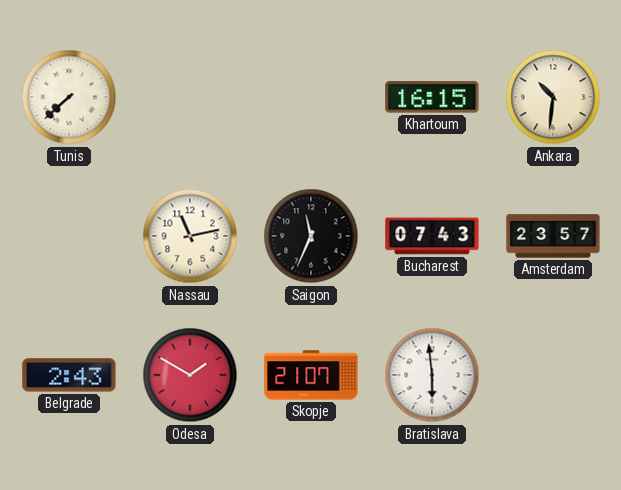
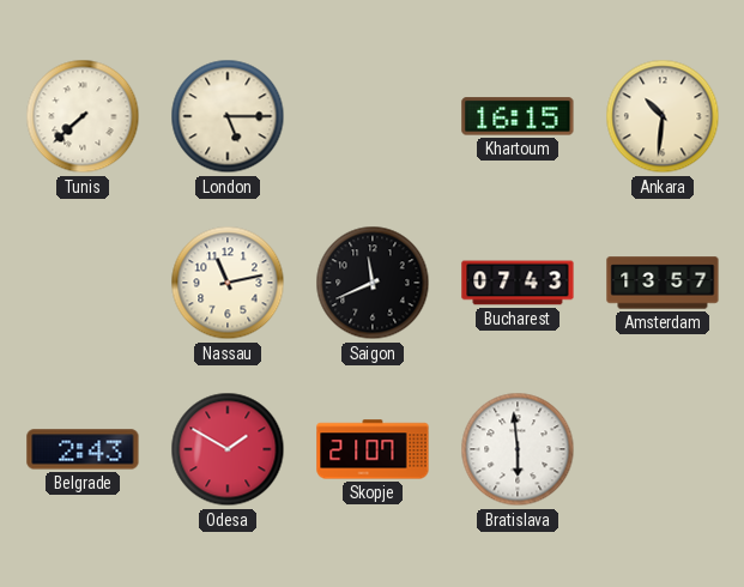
London: none -> 5:15 (228, 116)
Saigon: 11:34 -> 11:41 (373, 283)
Amsterdam: 23:57 -> 13:57 (663, 283)
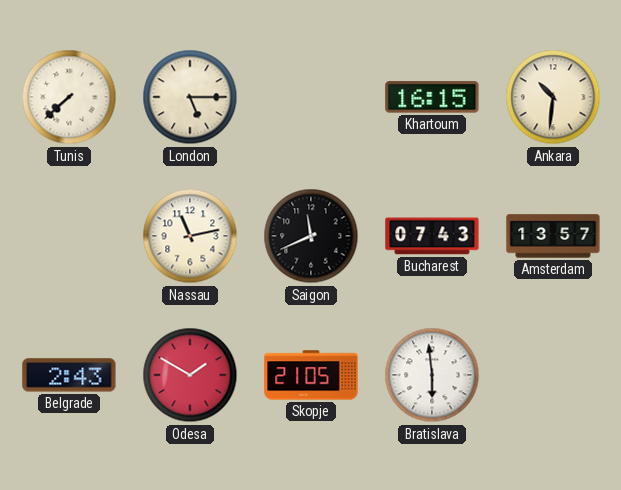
Skopje: 21:07 -> 21:05 (311, 375)
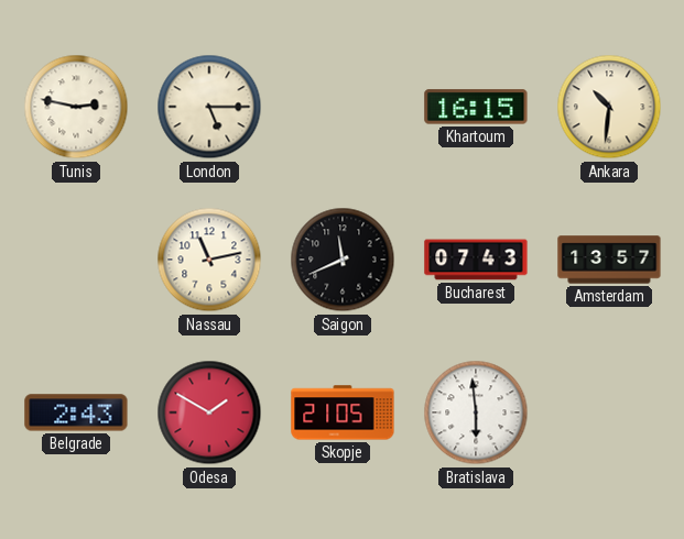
Tunis: 7:38 -> 2:47 (76, 107)
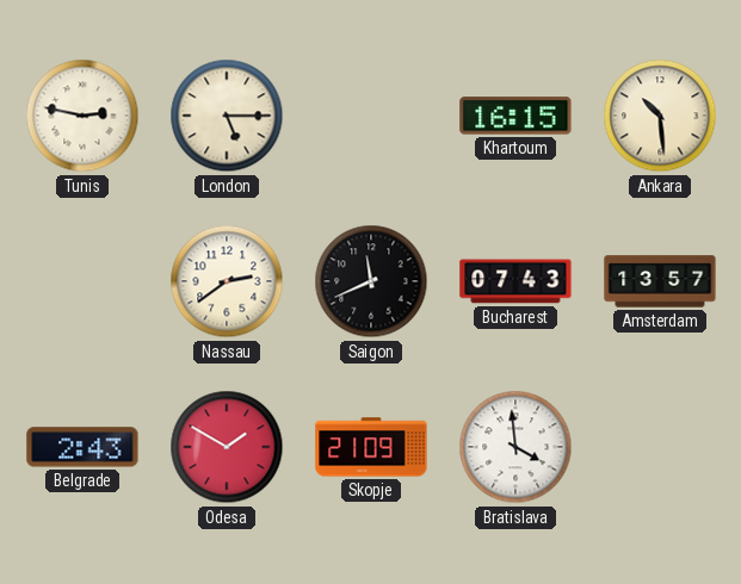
Ankara: 10:31 -> 10:29 (660, 116)
Nassau: 11:13 -> 2:39 (227, 281)
Skopje: 21:05 -> 21:09 (371, 447)
Bratislava: 5:59 -> 3:59 (515, 447)
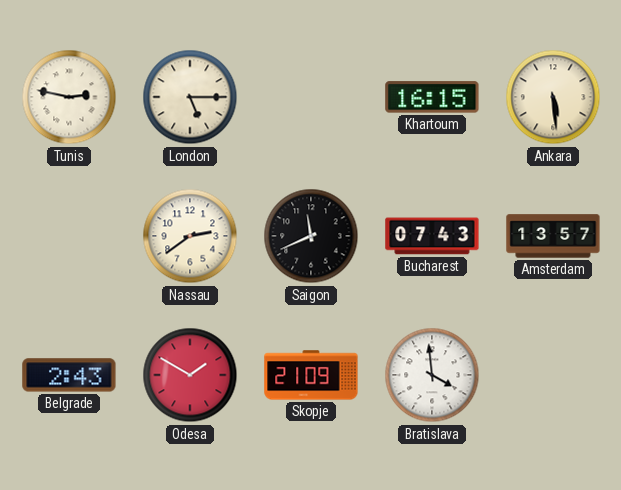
Ankara: 10:29 -> 5:29 (553, 97)
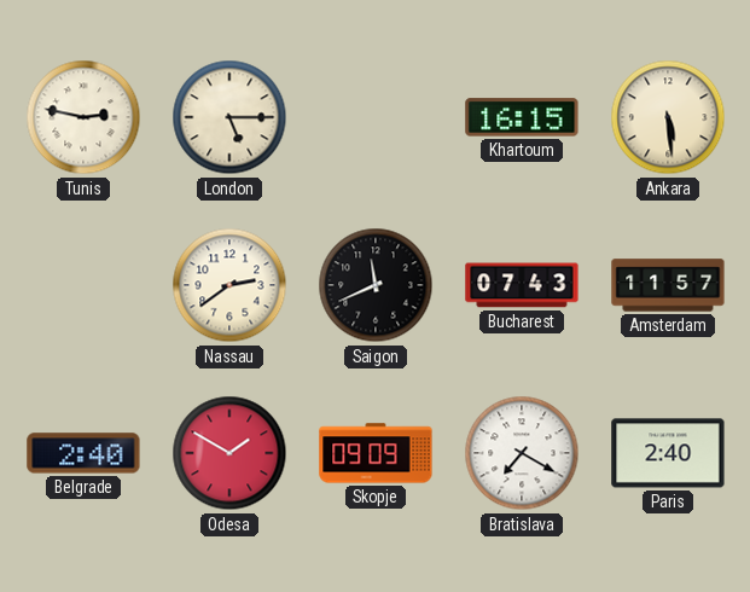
Amsterdam: 13:57 -> 11:57 (668, 285)
Belgrade: 2:43 -> 2:40 (83, 453)
Skopje: 21:09 -> 09:09 (376, 453)
Bratislava: 3:59 -> 7:20 (522, 453)
Paris: none -> 2:40 (668, 453)
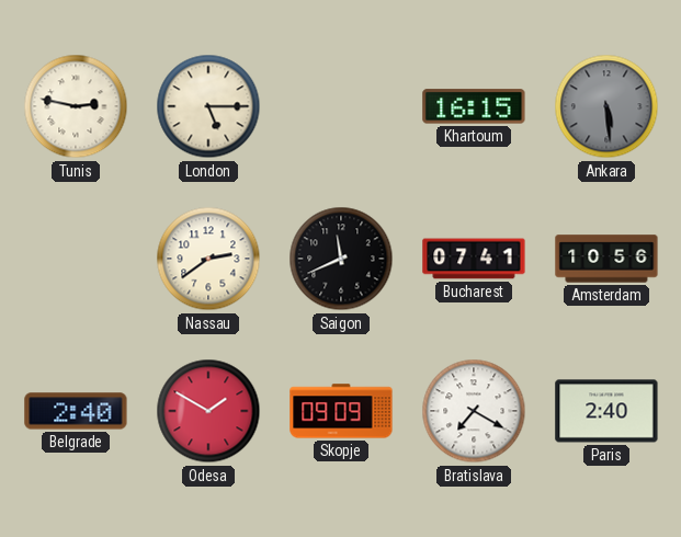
Ankara dial: cream -> grey (606, 106)
Bucharest: 07:43 -> 07:41 (474, 259)
Amsterdam: 11:57 -> 10:56 (606, 259)
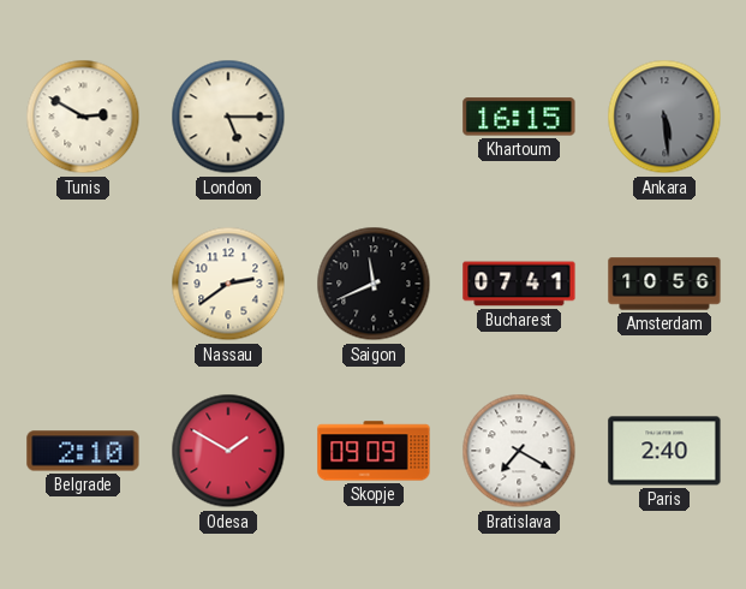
Tunis: 2:47 -> 2:50 (83, 117)
Belgrade: 2:40 -> 2:10 (83, 451)
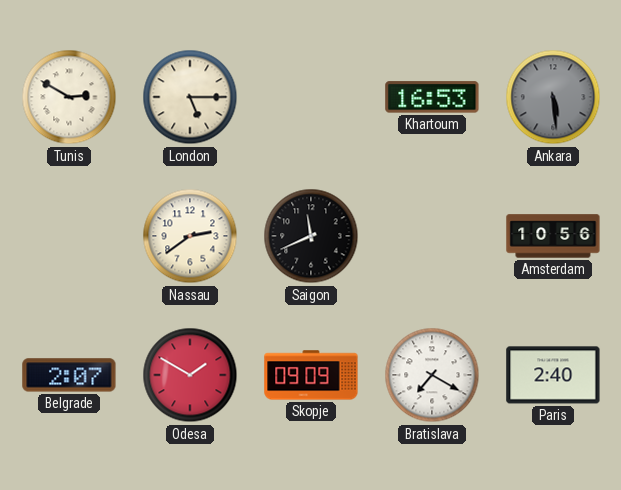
Khartoum: 16:15 -> 16:53 (432, 97)
Bucharest: 07:41 -> none (519, 284)
Belgrade: 2:10 -> 2:07 (69, 375)
